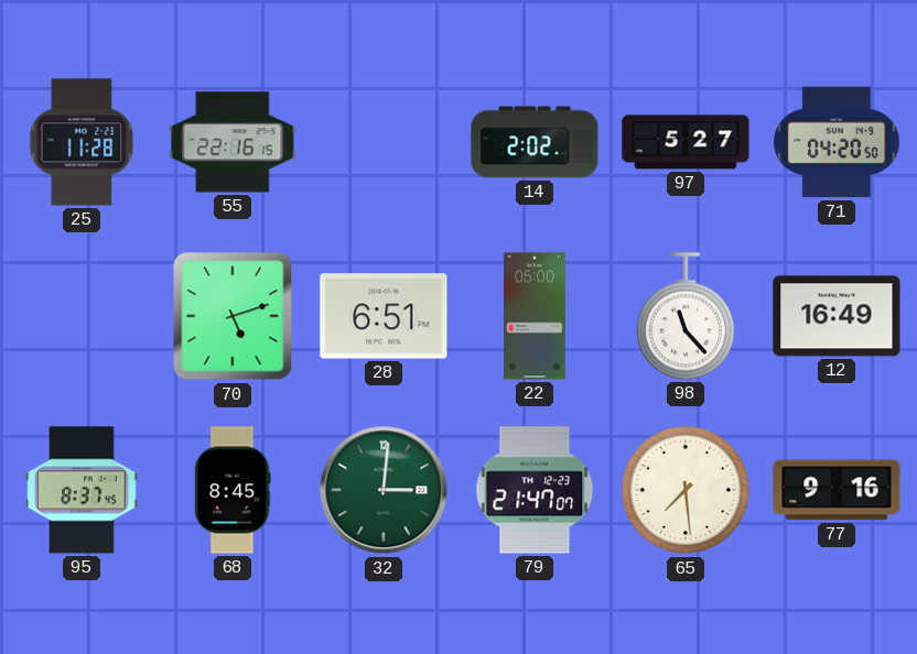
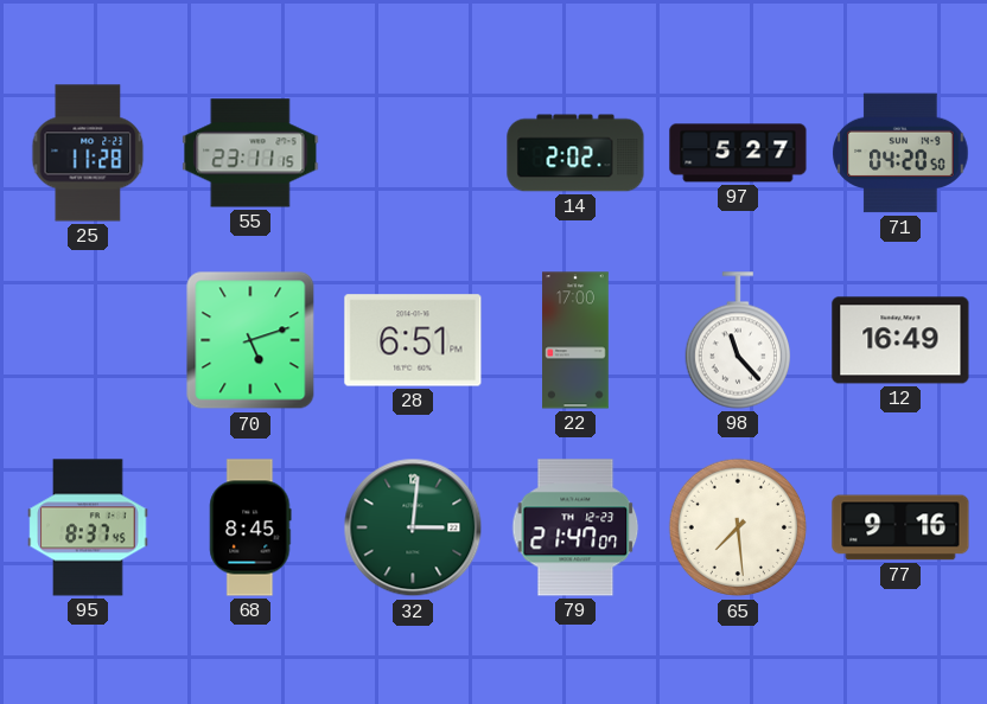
55: 22:16 -> 23:11 (250, 153)
22: 05:00 -> 17:00 (575, 340)
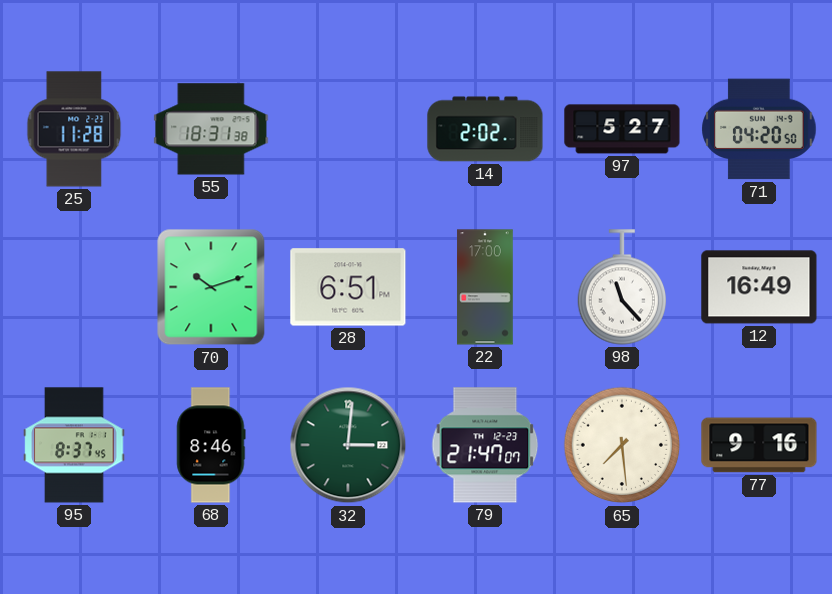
55: 23:11 -> 18:31 (211, 129)
70: 5:12 -> 10:12 (211, 287)
68: 8:45 -> 8:46 (211, 445)
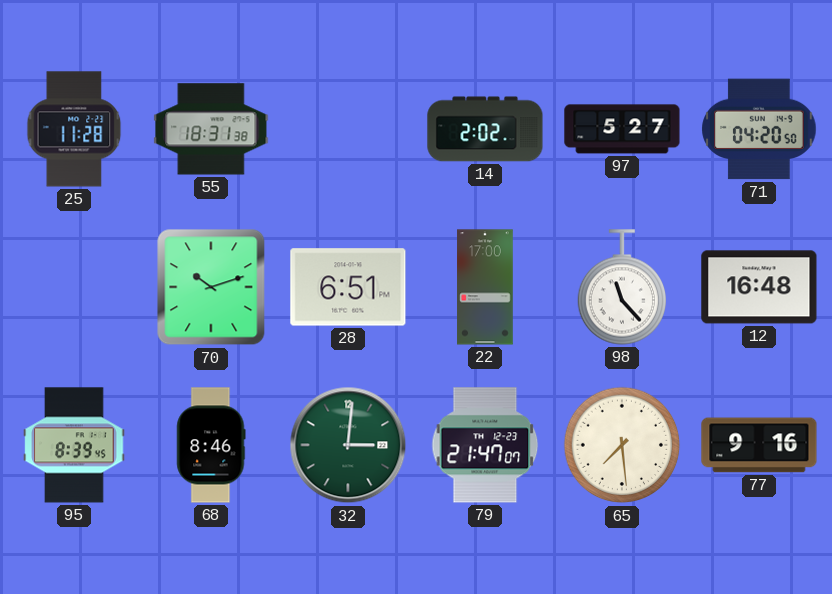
12: 16:49 -> 16:48 (759, 287)
95: 8:37 -> 8:39 (74, 445)
